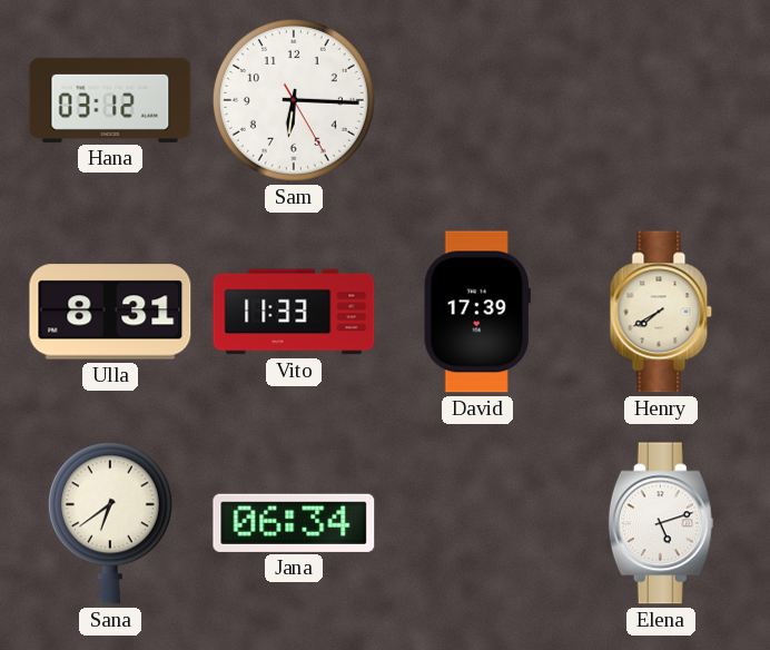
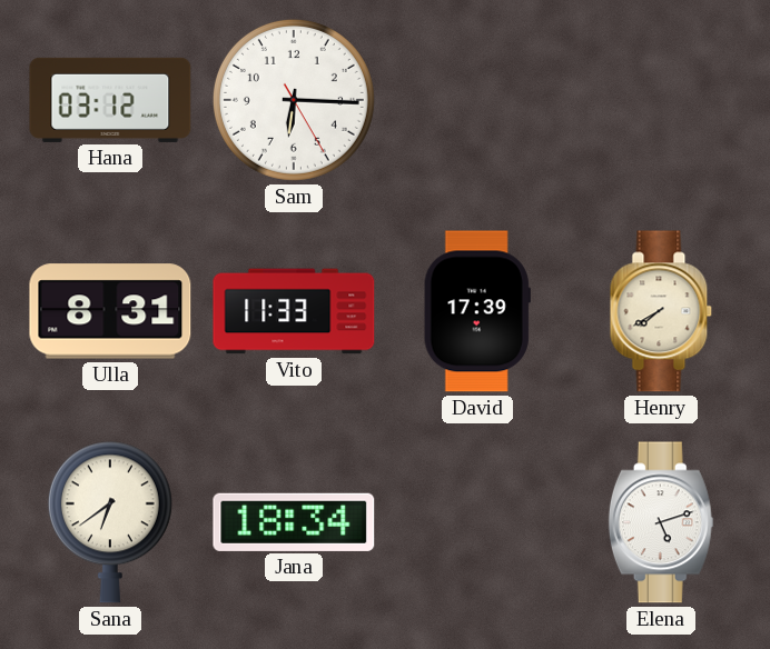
Jana: 06:34 -> 18:34 (294, 522)
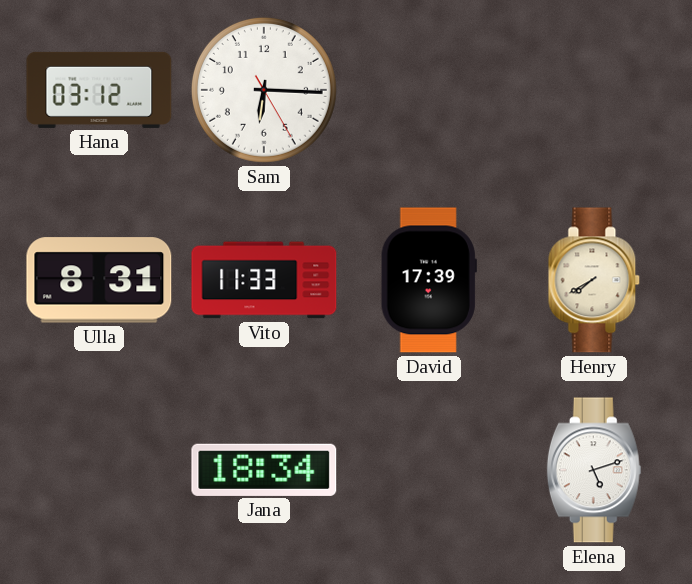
Sana: 6:39 -> none (110, 522)
